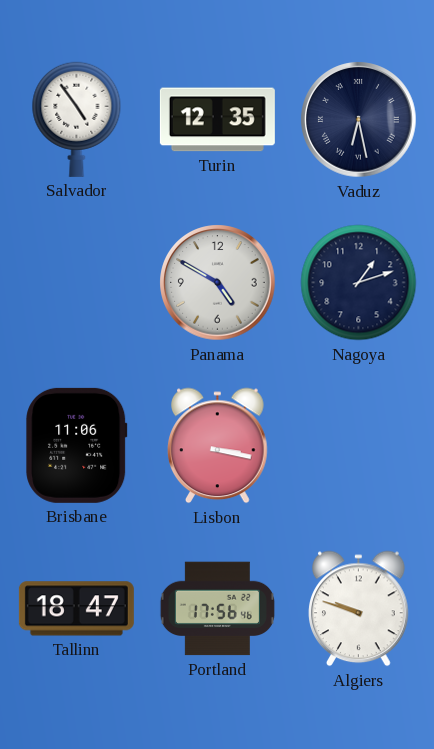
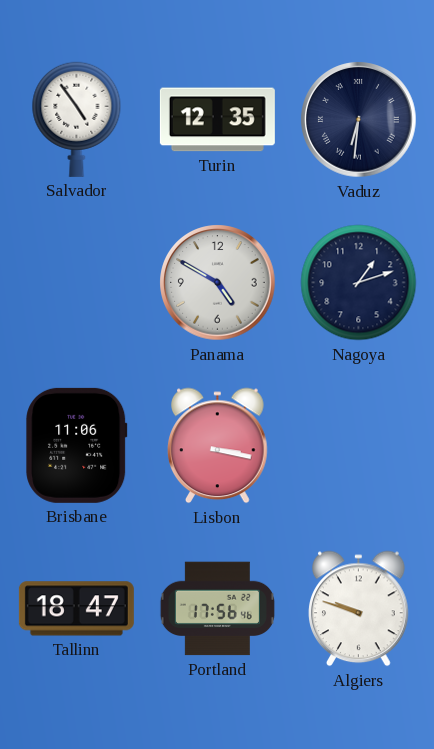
Vaduz: 6:28 -> 6:31 (359, 120)
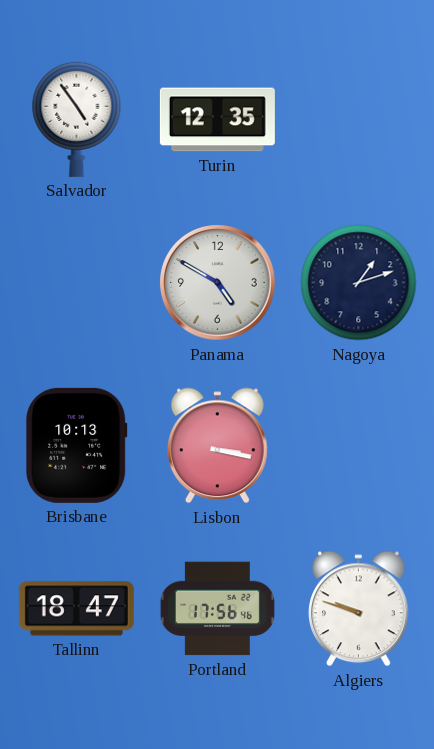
Vaduz: 6:31 -> none (359, 120)
Brisbane: 11:06 -> 10:13 (77, 445)
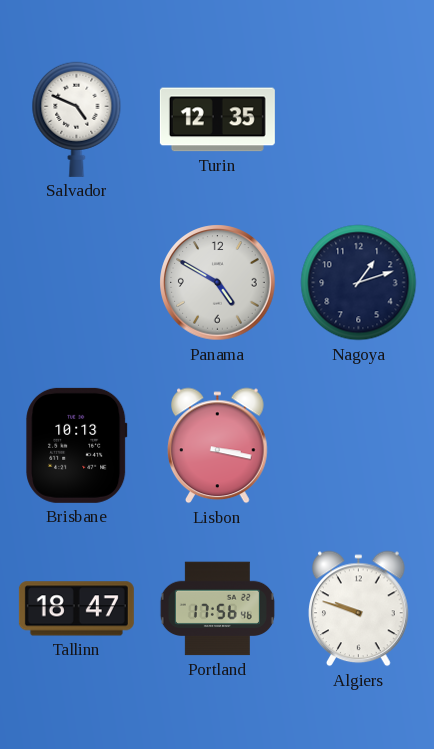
Salvador: 4:54 -> 4:49 (77, 119)
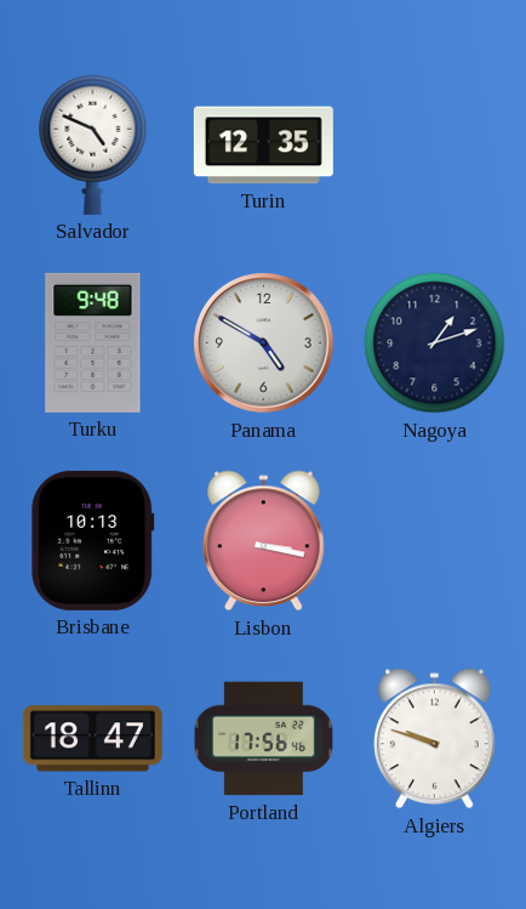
Turku: none -> 9:48 (93, 342)
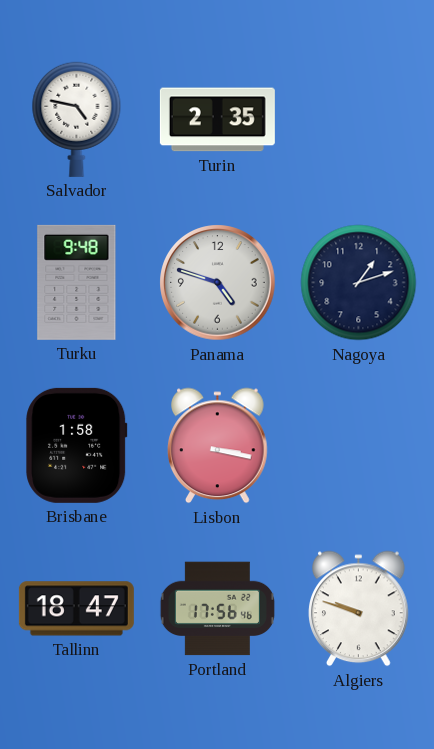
Salvador: 4:49 -> 4:47 (77, 119)
Turin: 12:35 -> 2:35 (217, 120)
Panama: 4:50 -> 4:48 (218, 283)
Brisbane: 10:13 -> 1:58 (77, 445)
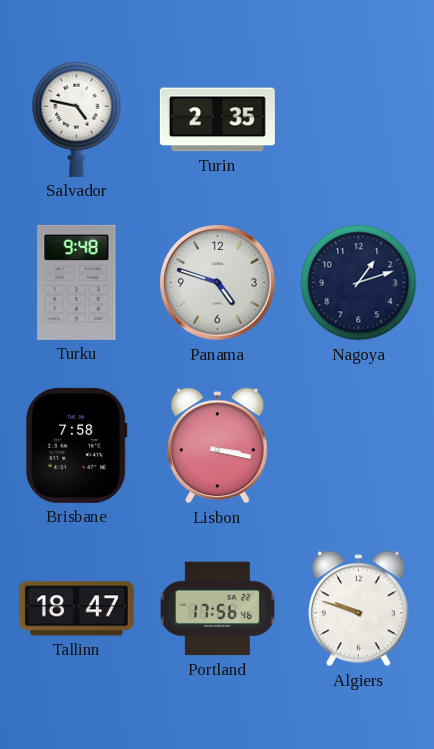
Brisbane: 1:58 -> 7:58 (77, 445)
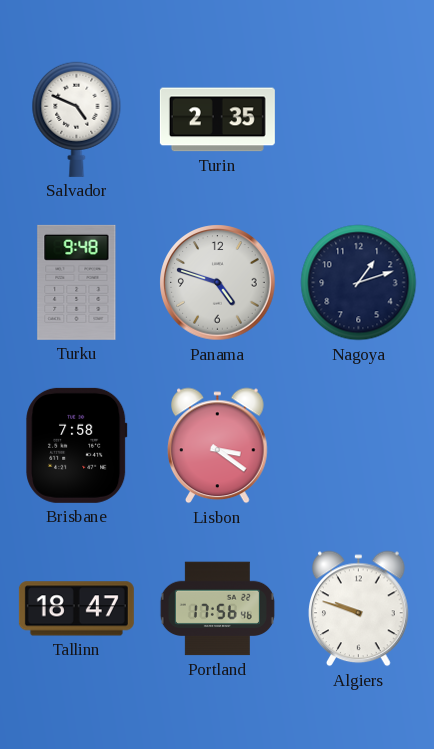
Salvador: 4:47 -> 4:49 (77, 119)
Lisbon: 3:17 -> 3:21 (218, 446)
